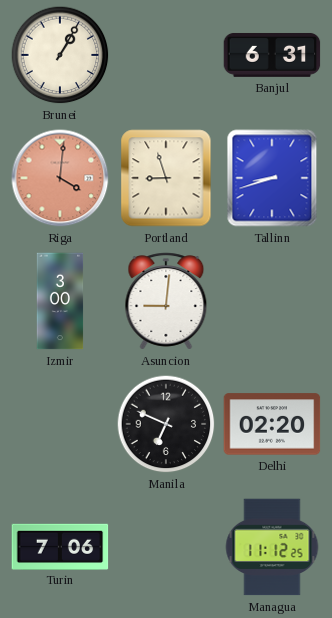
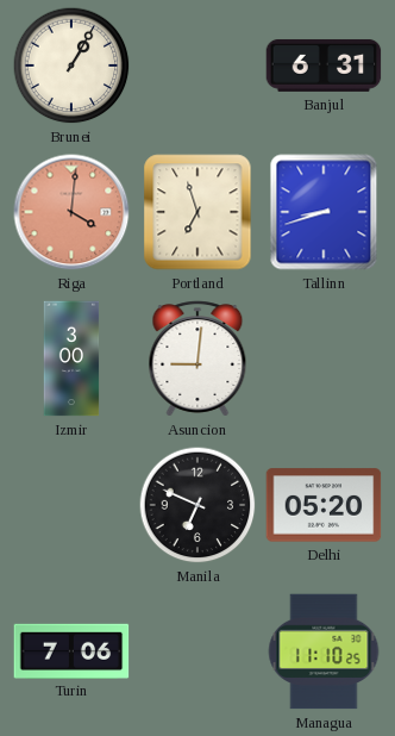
Portland: 8:57 -> 6:57 (197, 212)
Delhi: 02:20 -> 05:20 (324, 505)
Managua: 11:12 -> 11:10 (324, 651)
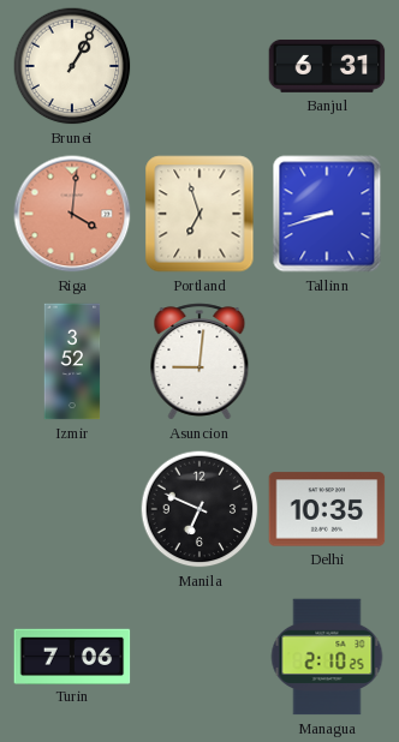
Izmir: 3:00 -> 3:52 (72, 361)
Delhi: 05:20 -> 10:35 (327, 509)
Managua: 11:10 -> 2:10 (327, 657)
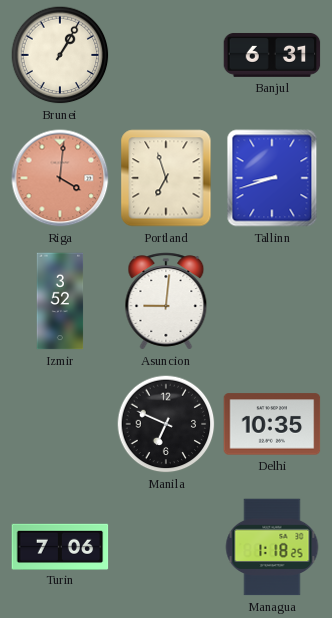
Managua: 2:10 -> 1:18 (272, 547)
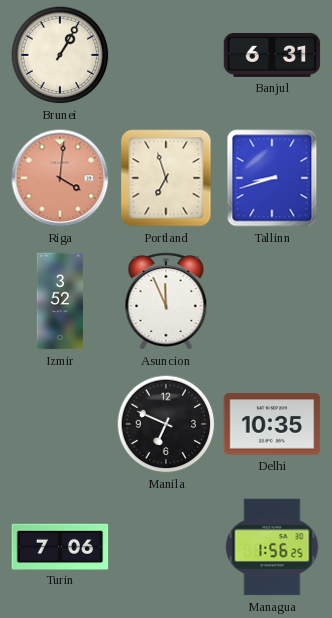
Asuncion: 9:01 -> 11:56 (166, 301)
Managua: 1:18 -> 1:56 (272, 547)
